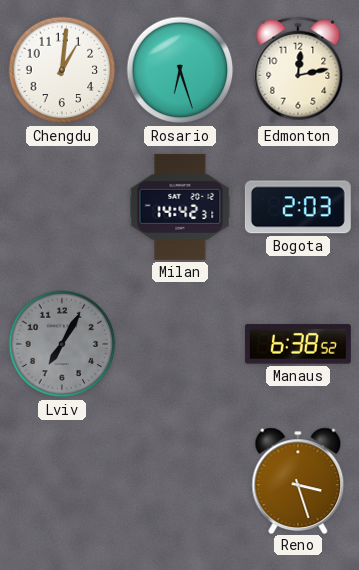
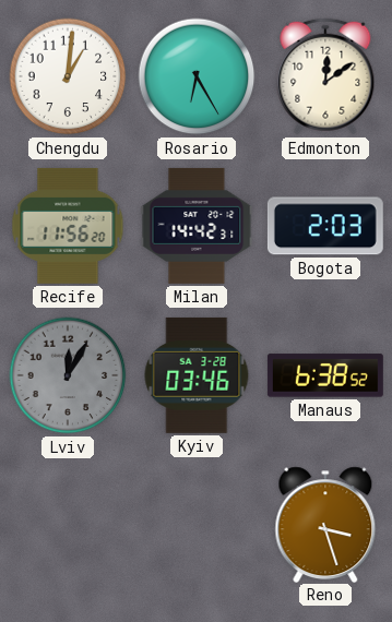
Rosario: 6:27 -> 6:25 (197, 76)
Edmonton: 12:13 -> 12:09 (325, 76)
Recife: none -> 11:56 (68, 226)
Lviv: 7:05 -> 12:05 (68, 375)
Kyiv: none -> 03:46 (197, 375)
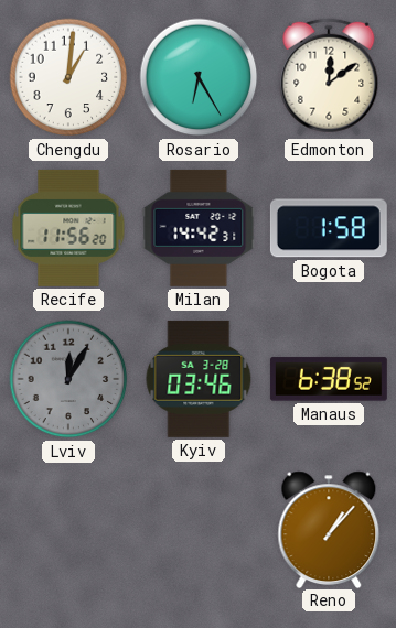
Bogota: 2:03 -> 1:58 (329, 228)
Reno: 3:27 -> 1:07 (329, 529)
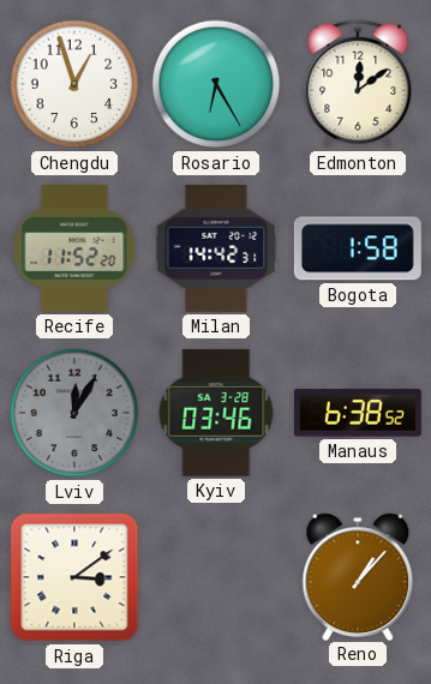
Chengdu: 1:01 -> 12:57 (74, 84)
Recife: 11:56 -> 11:52 (74, 248)
Riga: none -> 3:09 (74, 577)
